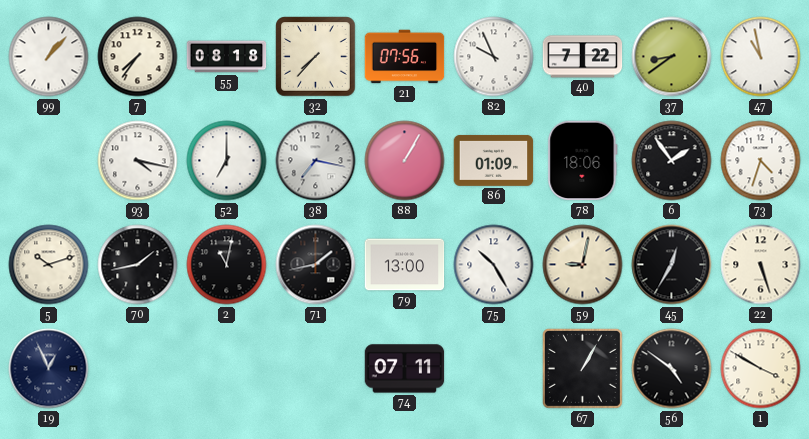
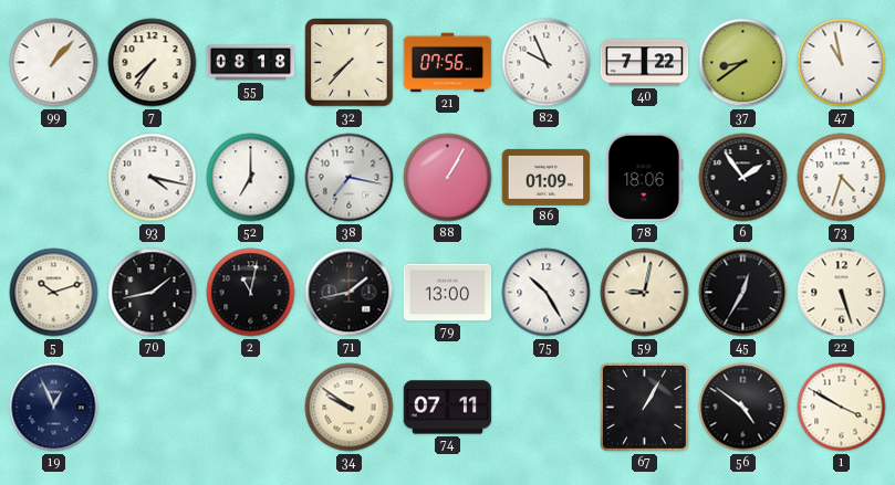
34: none -> 9:51 (350, 408)
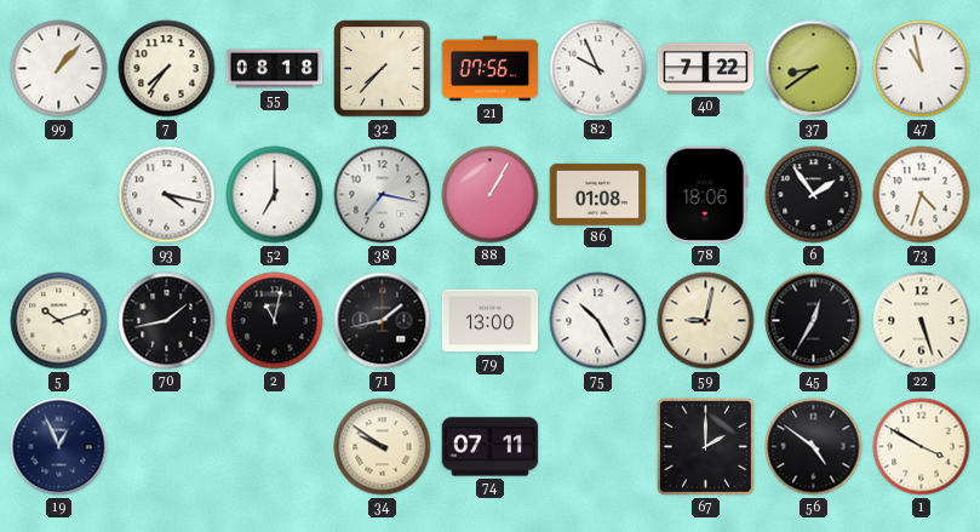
86: 01:09 -> 01:08 (598, 194)
67: 1:05 -> 2:00 (705, 446)
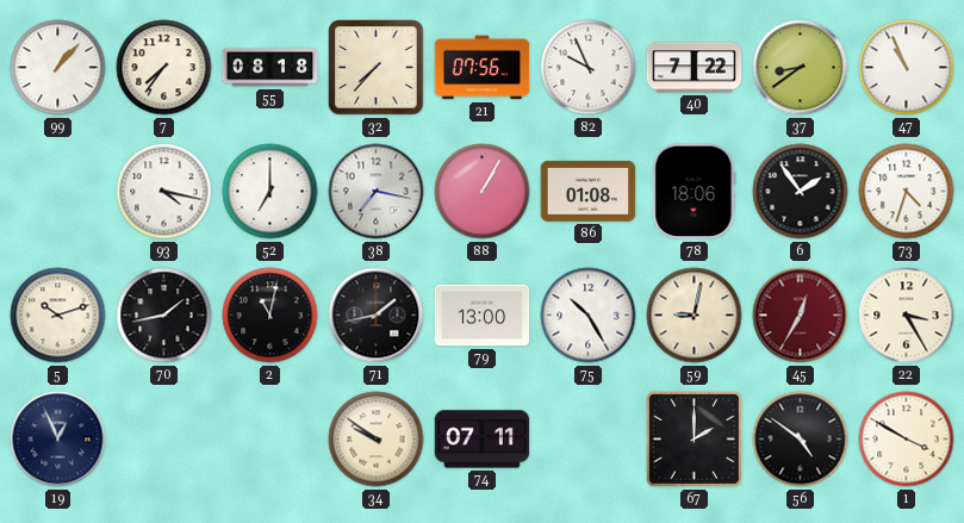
47: 10:58 -> 10:56 (907, 68)
45 dial: black -> burgundy (801, 316)
22: 5:27 -> 3:25 (907, 316)
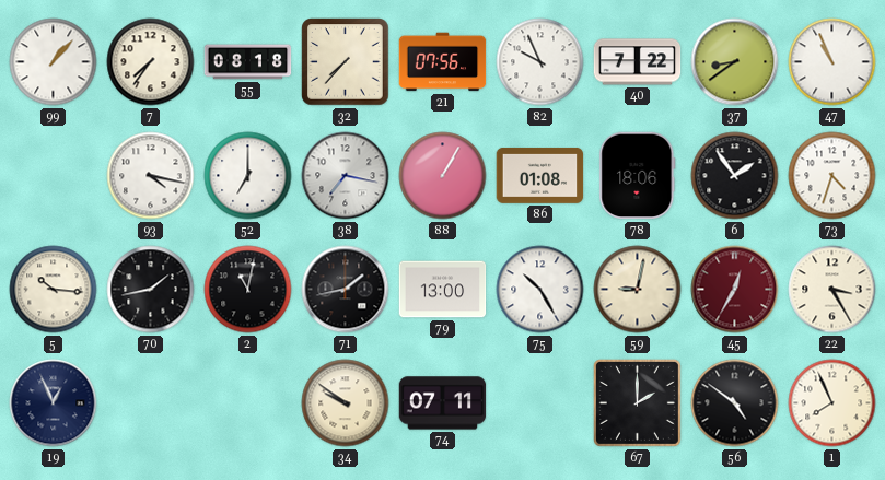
5: 10:12 -> 10:16 (54, 290)
1: 3:50 -> 7:56 (832, 403)
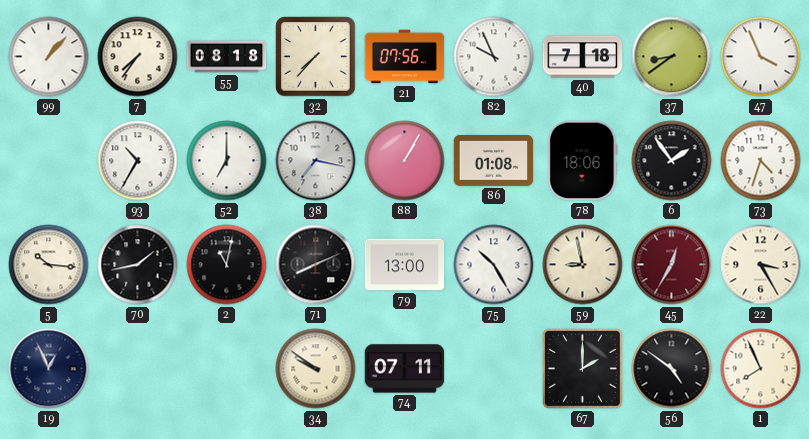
40: 7:22 -> 7:18 (583, 57)
47: 10:56 -> 3:56 (761, 57)
93: 4:17 -> 10:35 (138, 161)
71: 1:43 -> 8:11 (316, 265)
59: 9:02 -> 8:58 (583, 265)
